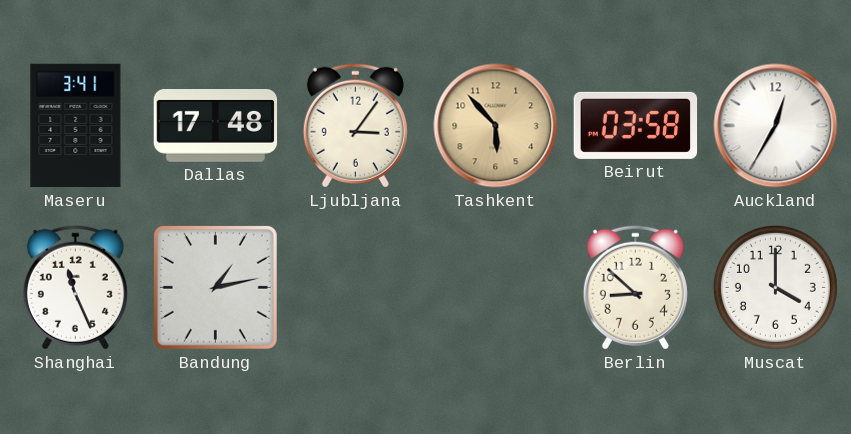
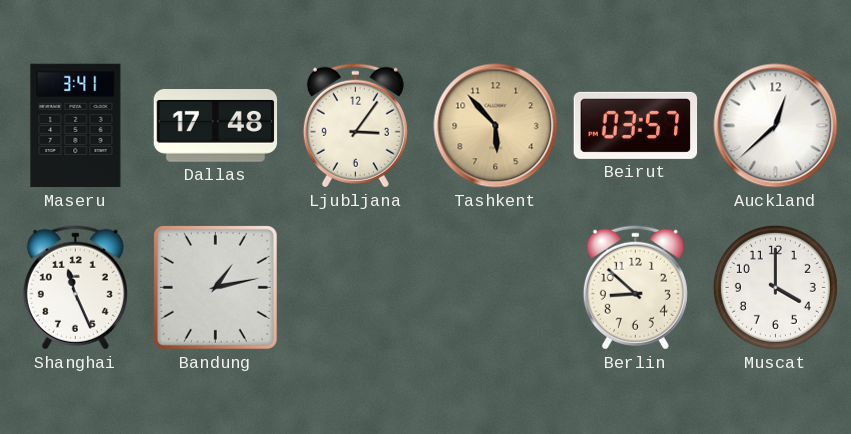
Beirut: 03:58 -> 03:57 (636, 125)
Auckland: 12:35 -> 12:38 (776, 126)
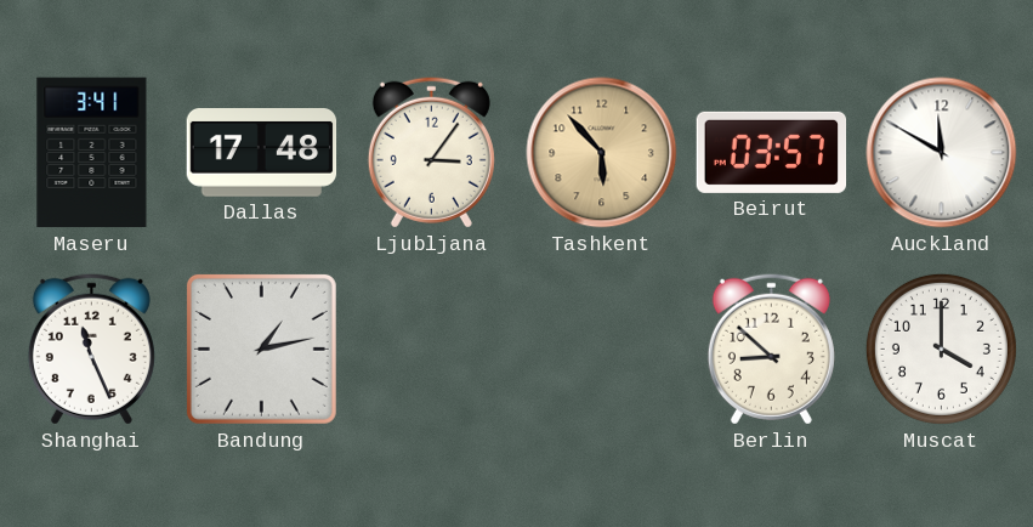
Auckland: 12:38 -> 11:50 (942, 153)
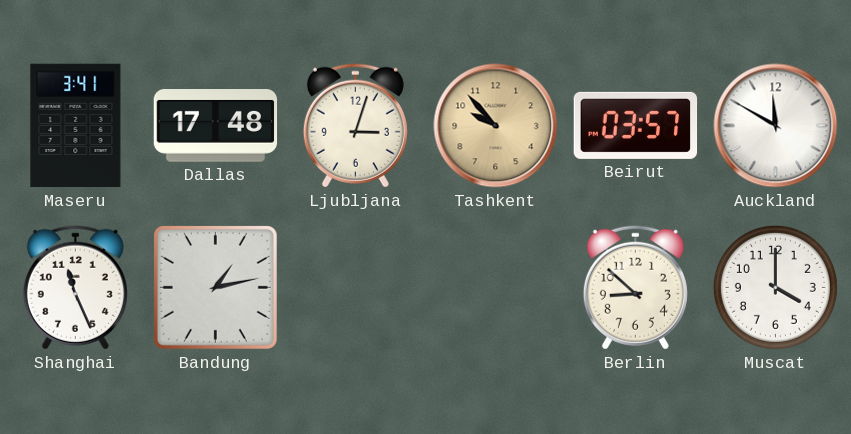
Ljubljana: 3:06 -> 3:03 (355, 125)
Tashkent: 5:53 -> 9:53 (496, 126)
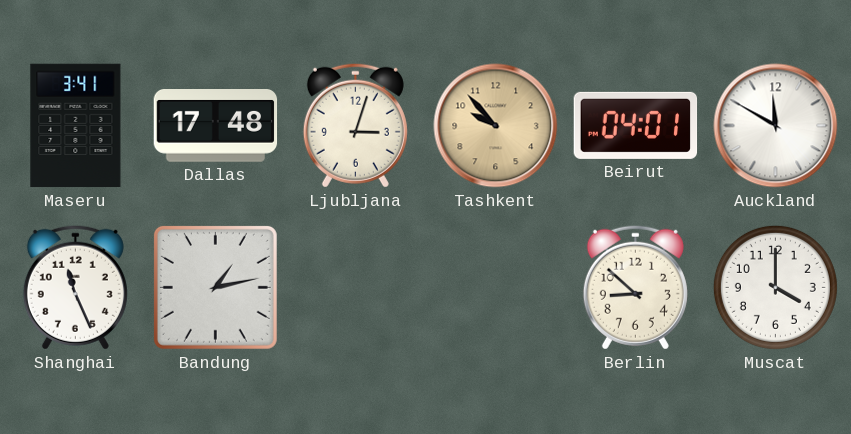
Beirut: 03:57 -> 04:01 (636, 125)
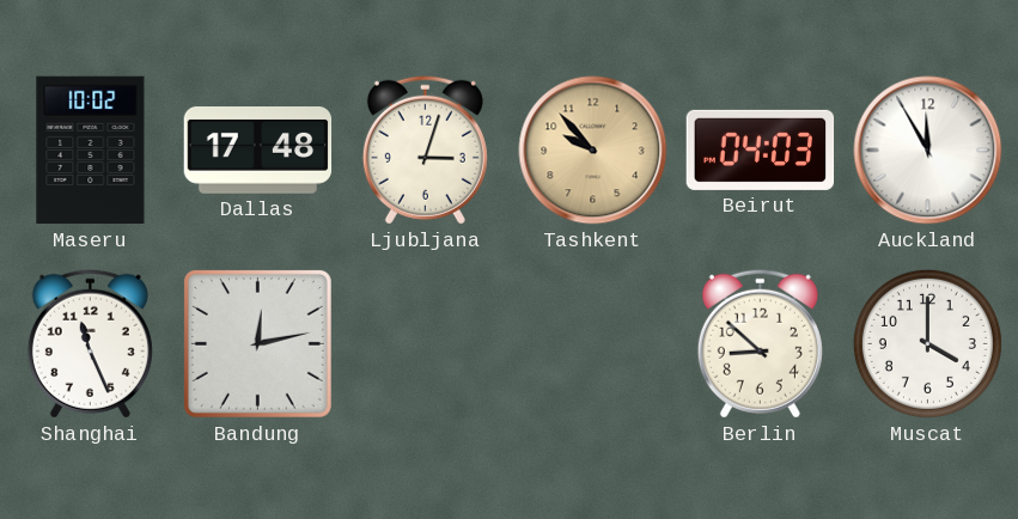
Maseru: 3:41 -> 10:02 (91, 151)
Beirut: 04:01 -> 04:03 (761, 149)
Auckland: 11:50 -> 11:55 (928, 151)
Bandung: 1:13 -> 12:13 (257, 343)
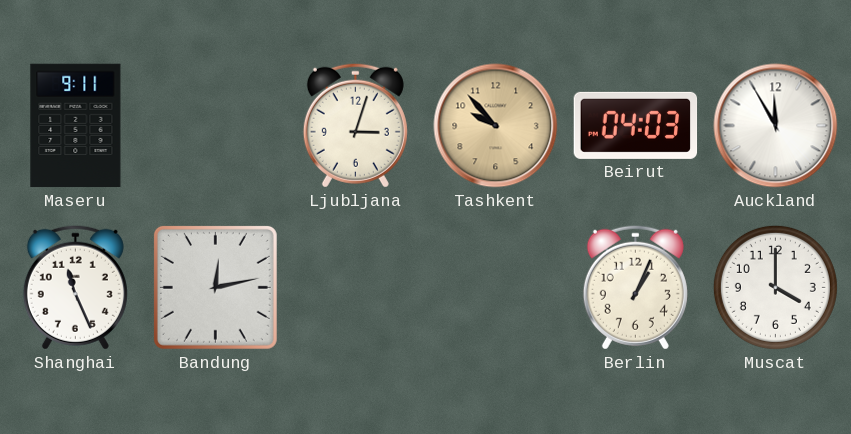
Maseru: 10:02 -> 9:11 (76, 126)
Dallas: 17:48 -> none (258, 151)
Berlin: 8:52 -> 1:04 (635, 287)
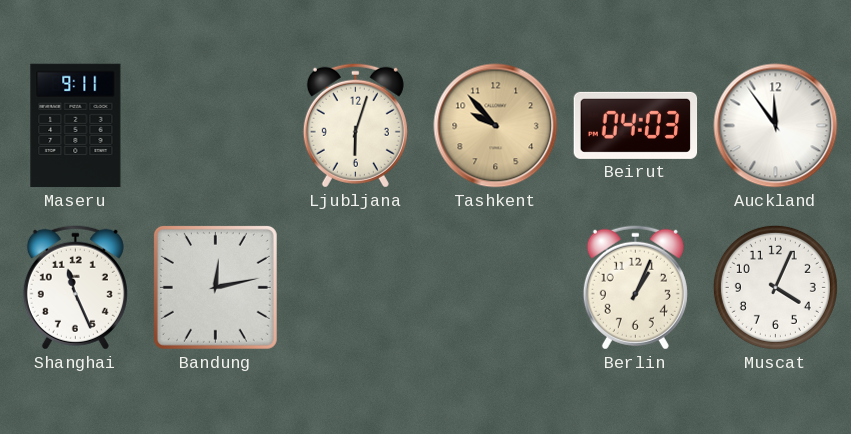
Ljubljana: 3:03 -> 6:03 (355, 125)
Auckland: 11:55 -> 11:54 (776, 126)
Muscat: 4:00 -> 4:04 (775, 287)
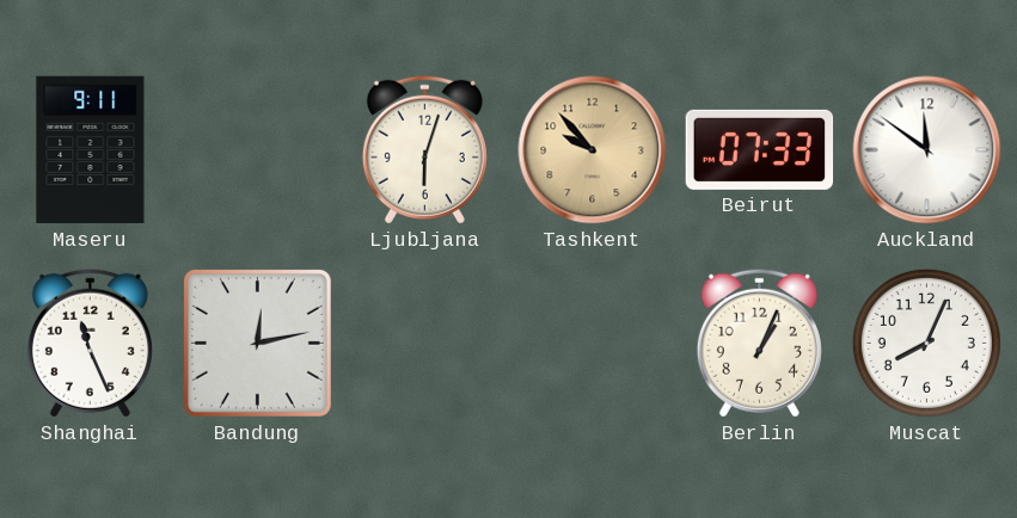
Beirut: 04:03 -> 07:33 (760, 149)
Auckland: 11:54 -> 11:51 (927, 150)
Muscat: 4:04 -> 8:04 (926, 343)
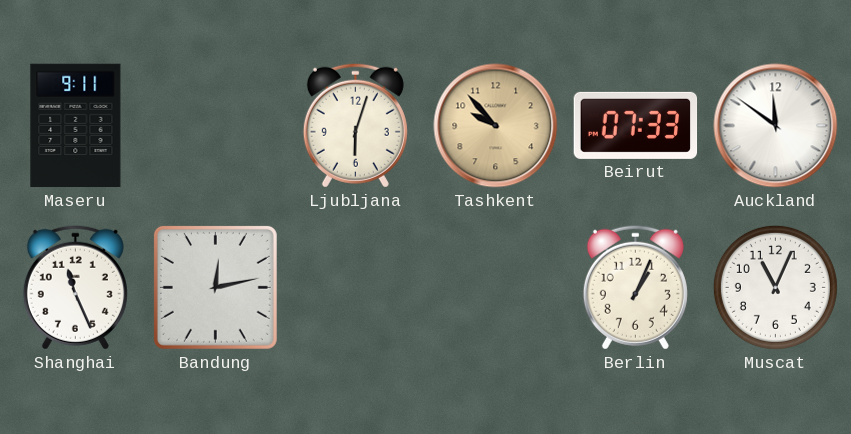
Muscat: 8:04 -> 11:04 (775, 287)
